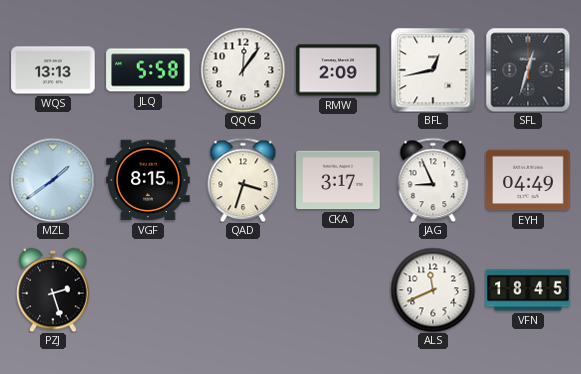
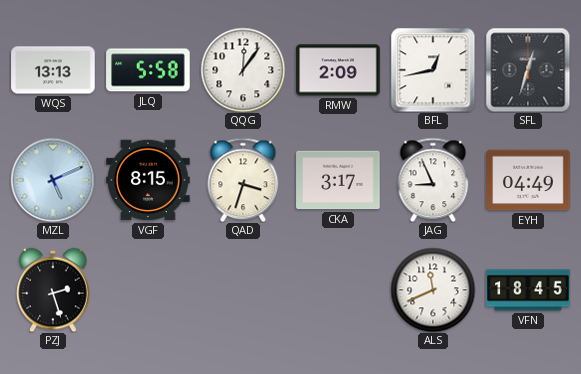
MZL: 1:39 -> 5:11 (53, 180)
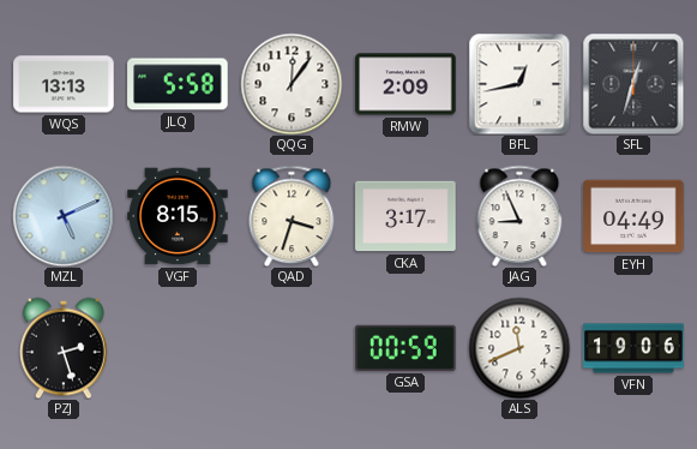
GSA: none -> 00:59 (407, 348)
VFN: 18:45 -> 19:06 (633, 348)
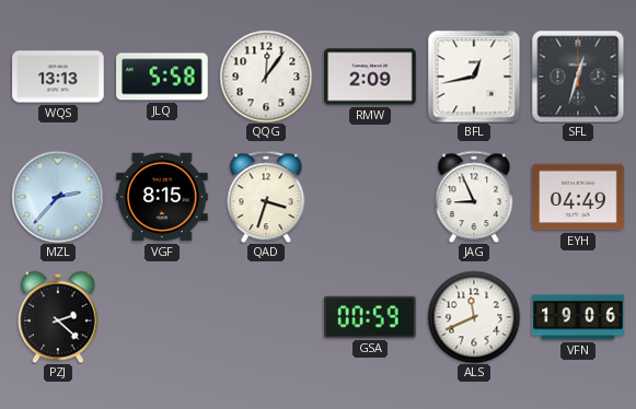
MZL: 5:11 -> 2:37 (58, 197)
CKA: 3:17 -> none (405, 216)
PZJ: 2:27 -> 2:22 (58, 317)
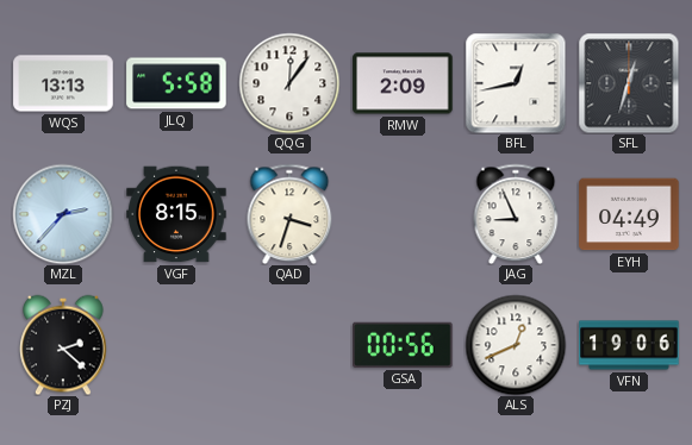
GSA: 00:59 -> 00:56 (404, 345)
ALS: 11:41 -> 12:41 (516, 345)
